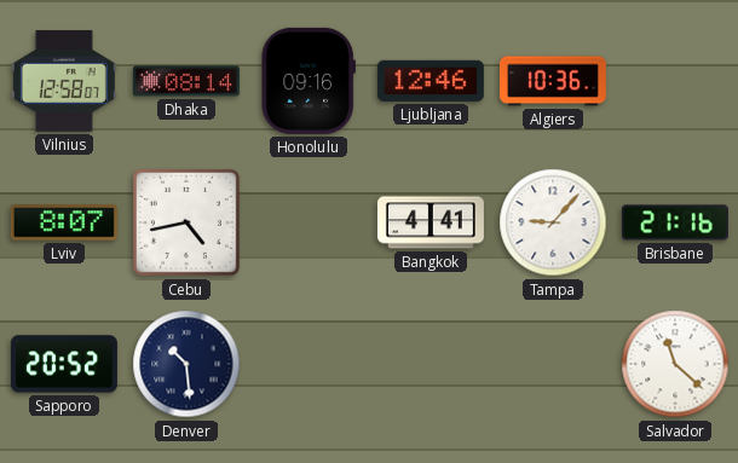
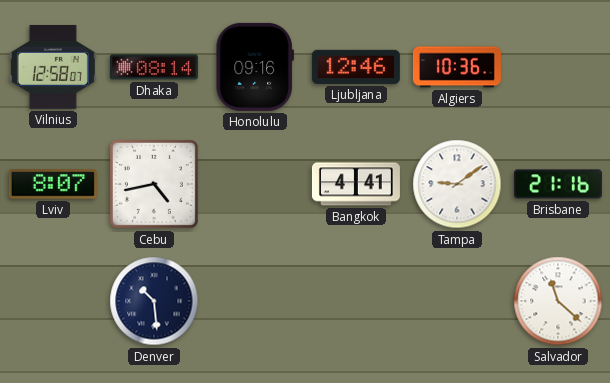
Tampa: 9:07 -> 9:09 (457, 184)
Sapporo: 20:52 -> none (64, 364)
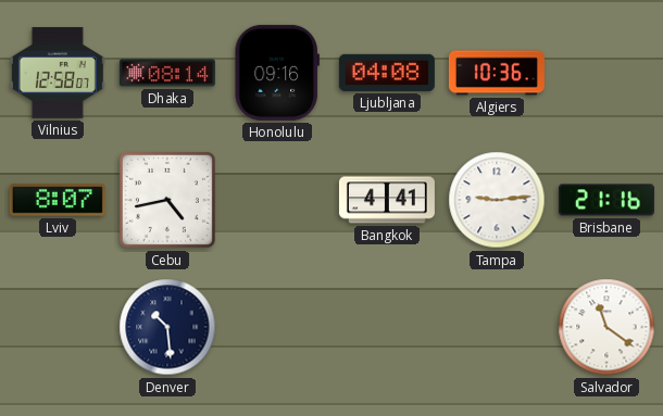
Ljubljana: 12:46 -> 04:08 (387, 73)
Tampa: 9:09 -> 9:14 (497, 200)
Salvador: 11:22 -> 11:21 (606, 327)
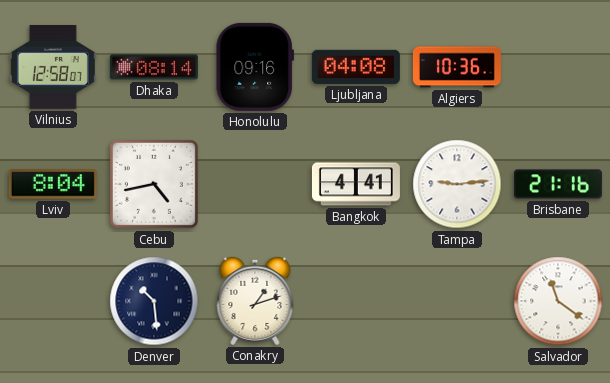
Lviv: 8:07 -> 8:04 (53, 184)
Conakry: none -> 1:12 (255, 301)
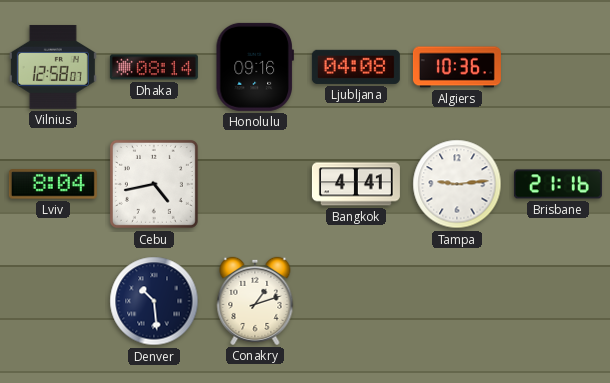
Salvador: 11:21 -> none (558, 301)
